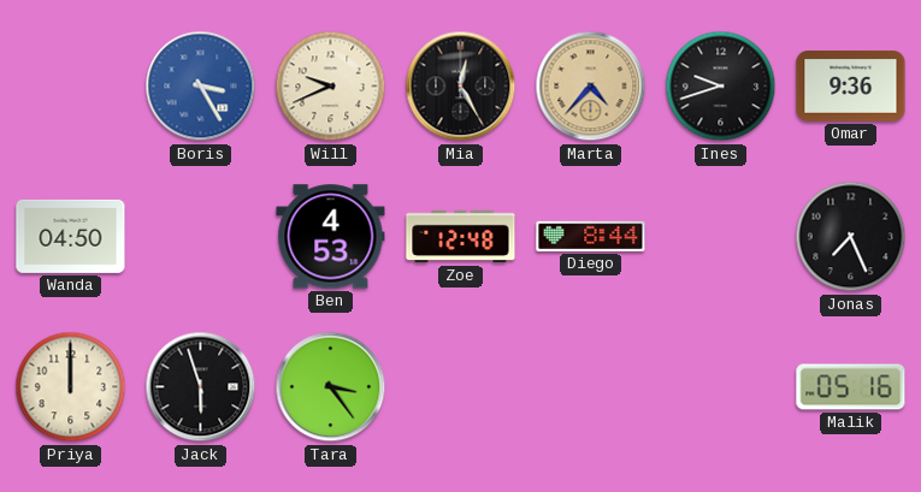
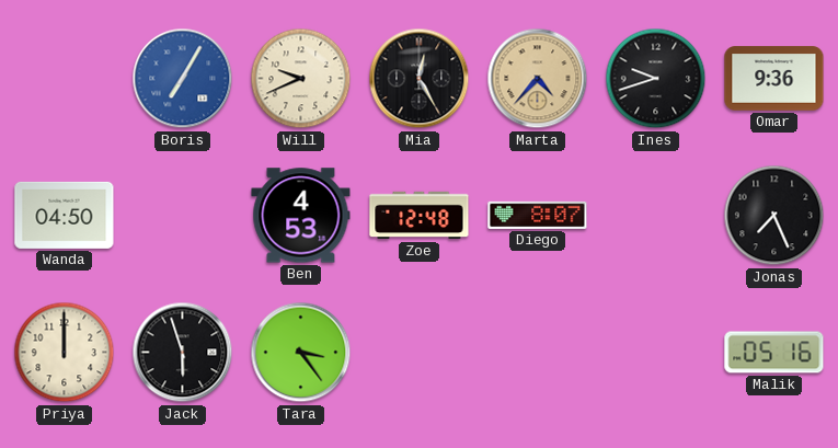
Boris: 3:25 -> 7:05 (183, 79)
Diego: 8:44 -> 8:07 (538, 215)
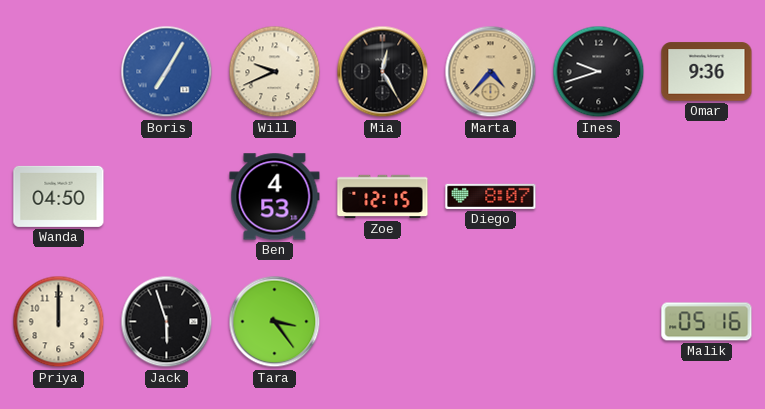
Zoe: 12:48 -> 12:15 (383, 197)
Jonas: 7:26 -> none (774, 216)
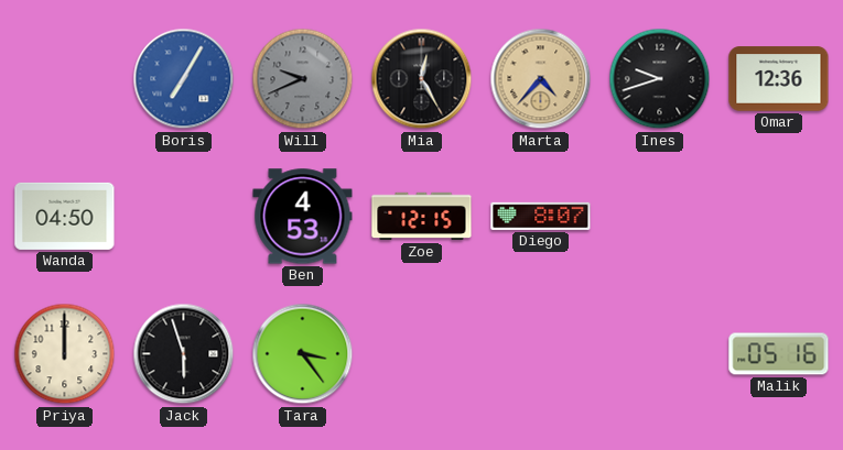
Will dial: cream -> grey (303, 79)
Omar: 9:36 -> 12:36 (779, 79)
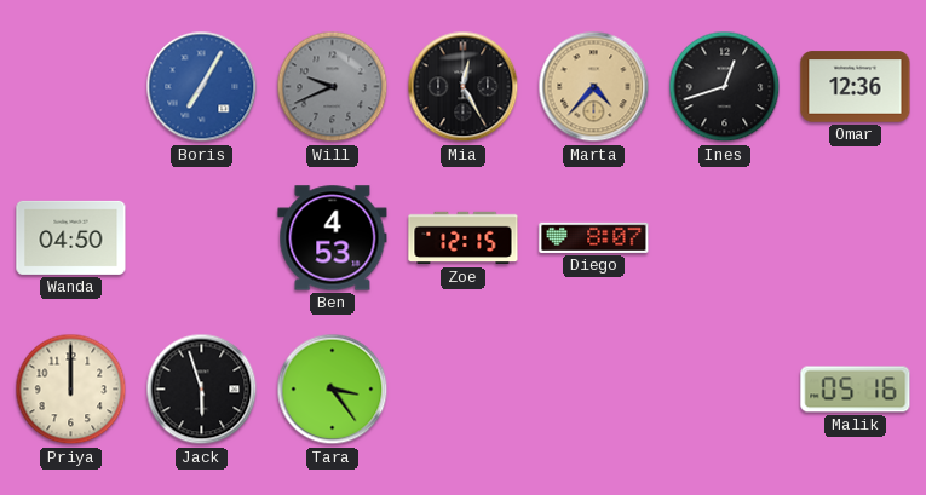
Ines: 9:42 -> 12:42 (725, 87)
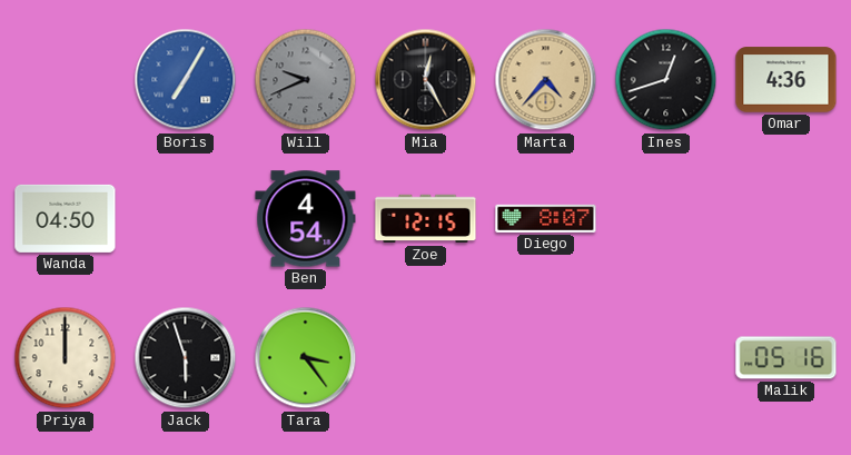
Omar: 12:36 -> 4:36 (786, 80)
Ben: 4:53 -> 4:54 (306, 219)
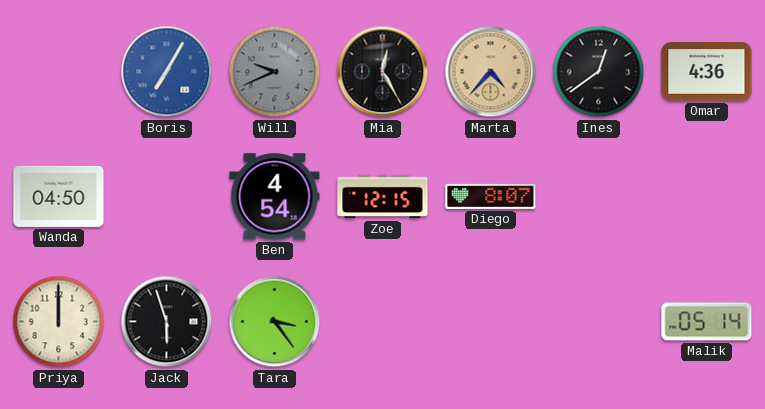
Ines: 12:42 -> 12:39 (599, 72)
Malik: 05:16 -> 05:14 (707, 322)
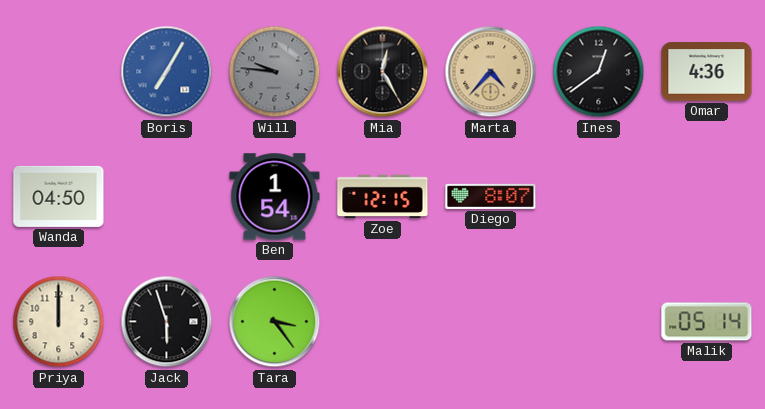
Will: 9:41 -> 9:46 (275, 72)
Ben: 4:54 -> 1:54 (275, 197)
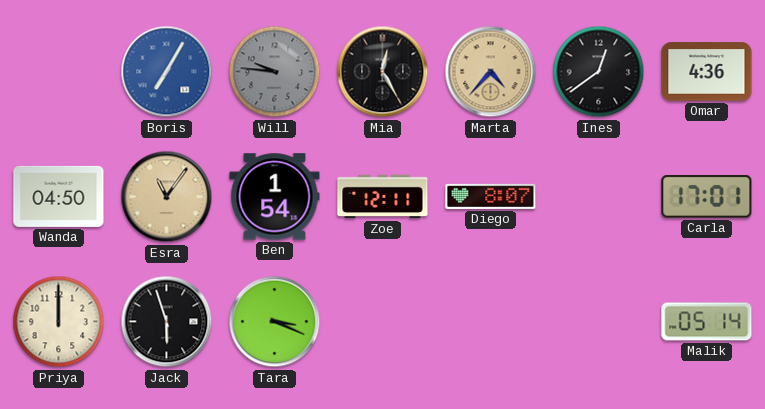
Esra: none -> 11:06 (167, 197)
Zoe: 12:15 -> 12:11 (383, 197)
Carla: none -> 17:01 (707, 197)
Tara: 3:24 -> 3:19 (275, 322)
